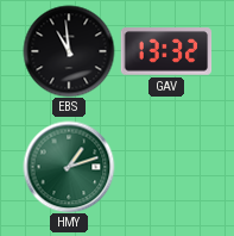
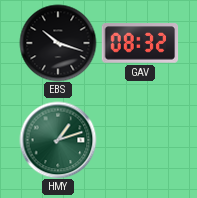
EBS: 10:59 -> 10:18 (58, 43)
GAV: 13:32 -> 08:32 (140, 43)
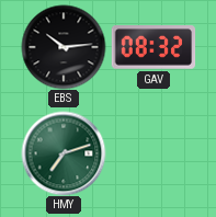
EBS: 10:18 -> 10:14 (64, 47)
HMY: 1:12 -> 7:12 (64, 153)
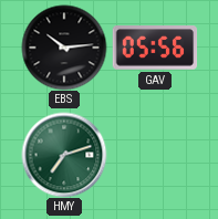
GAV: 08:32 -> 05:56 (155, 48)
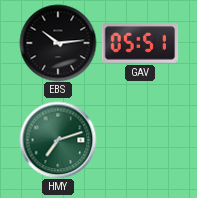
GAV: 05:56 -> 05:51 (140, 43)
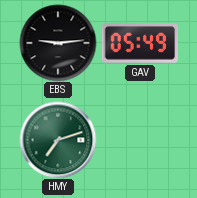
EBS: 10:14 -> 9:14 (58, 43)
GAV: 05:51 -> 05:49 (140, 43)
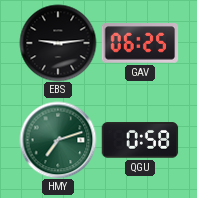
GAV: 05:49 -> 06:25 (140, 43)
QGU: none -> 0:58 (140, 140)
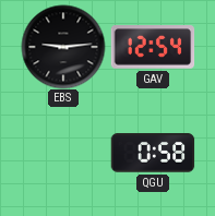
GAV: 06:25 -> 12:54 (153, 47)
HMY: 7:12 -> none (58, 140)
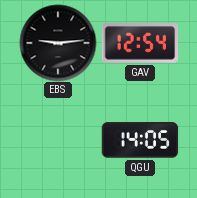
QGU: 0:58 -> 14:05 (140, 140)
